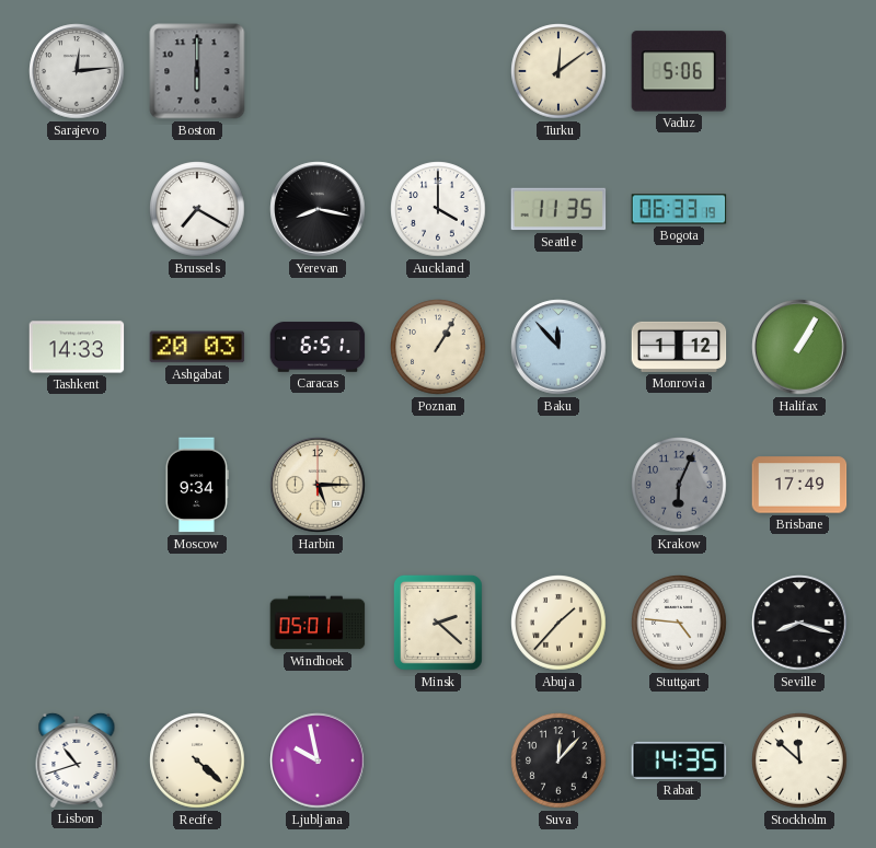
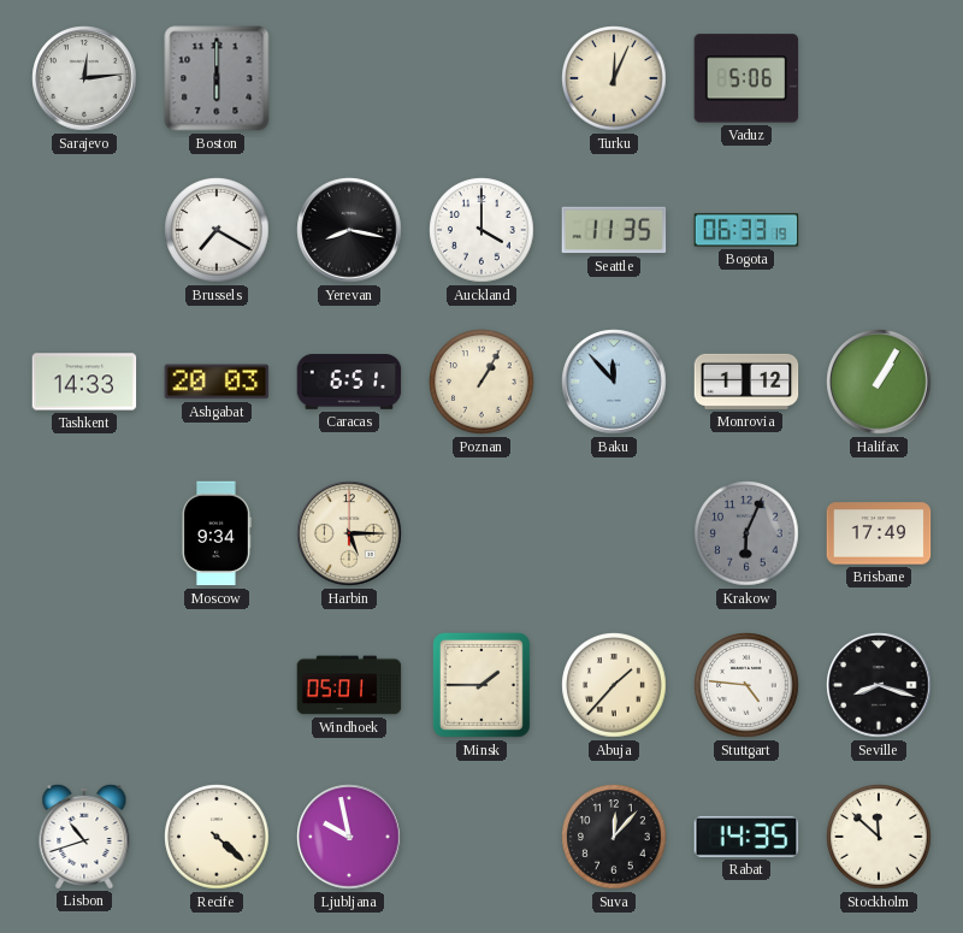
Turku: 12:09 -> 12:04 (614, 78)
Minsk: 2:22 -> 1:45 (482, 686)
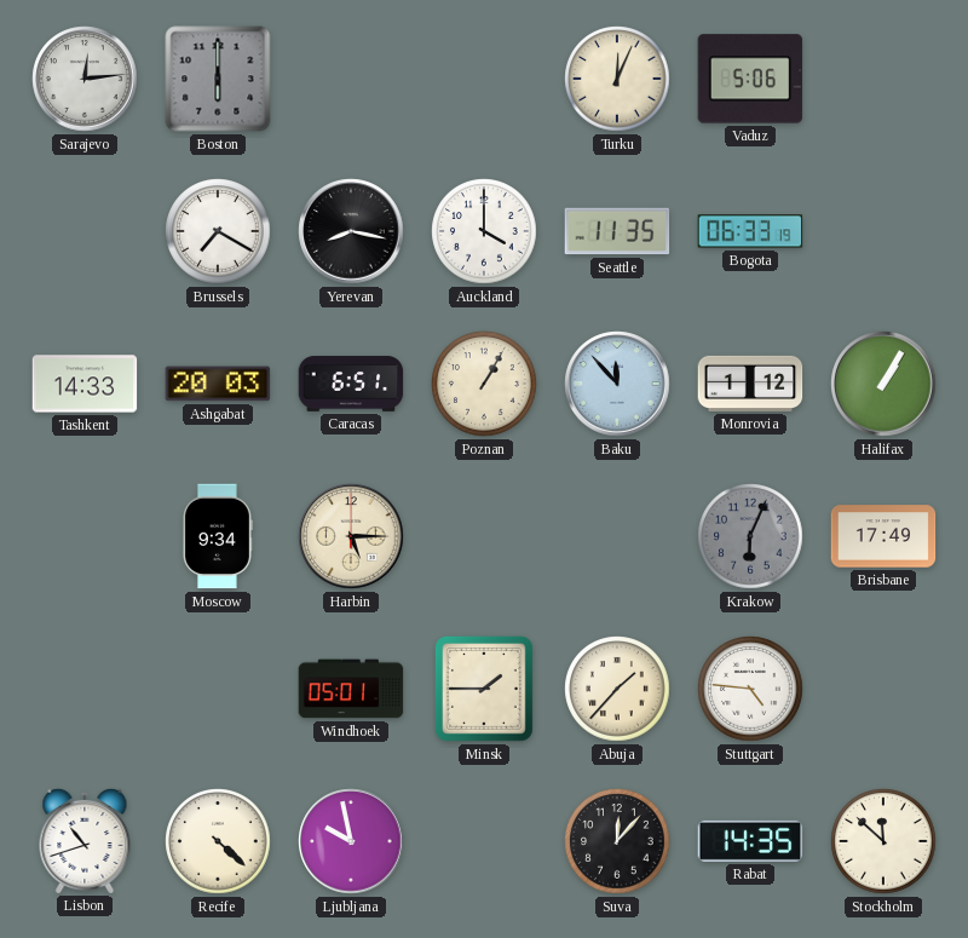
Seville: 8:18 -> none (879, 685)
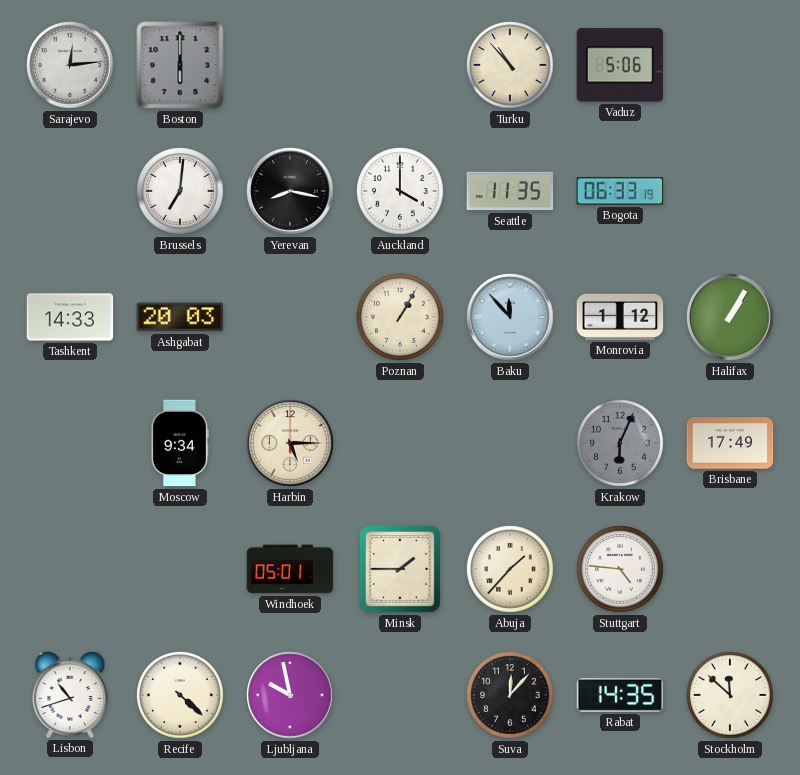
Turku: 12:04 -> 10:53 (510, 65)
Brussels: 7:20 -> 7:01 (180, 191)
Caracas: 6:51 -> none (351, 384)
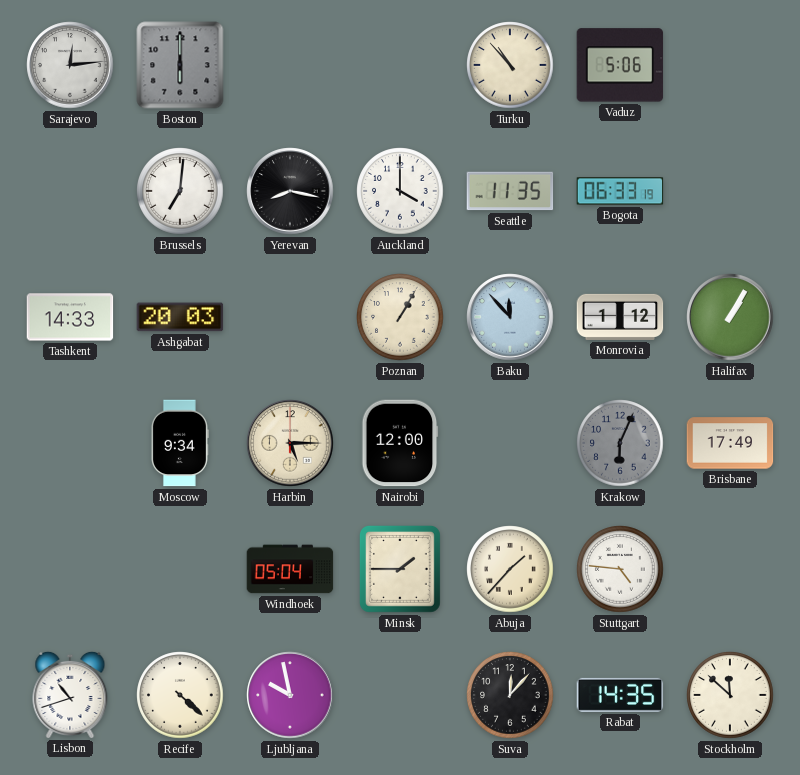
Nairobi: none -> 12:00 (400, 443)
Windhoek: 05:01 -> 05:04 (290, 569)
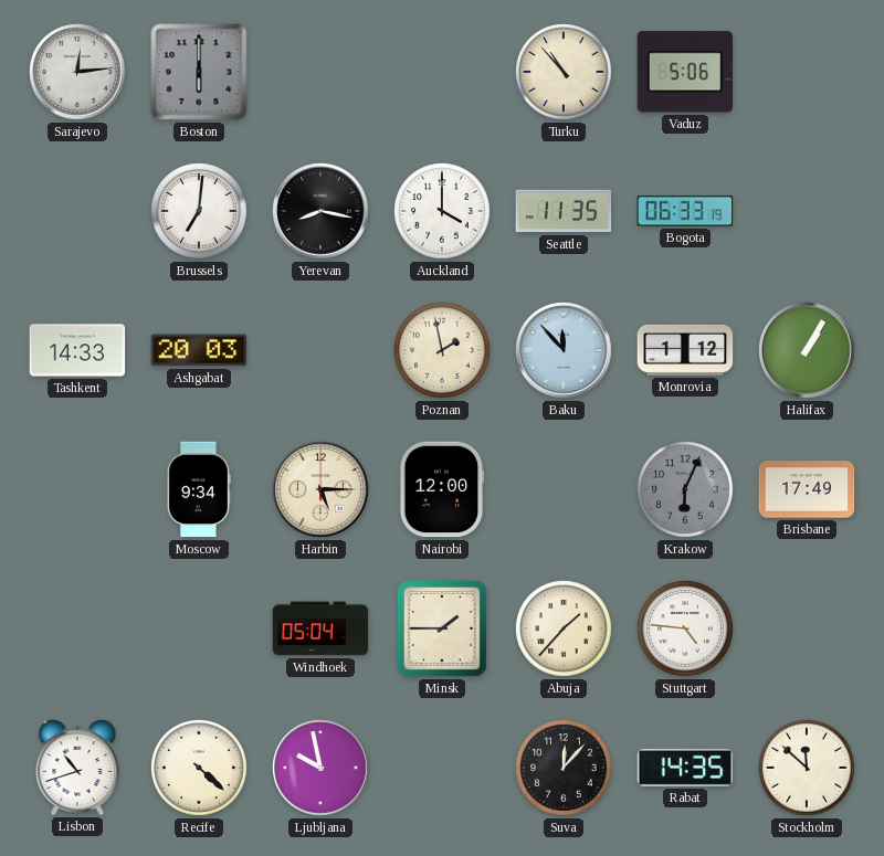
Poznan: 1:05 -> 1:58 (442, 350)
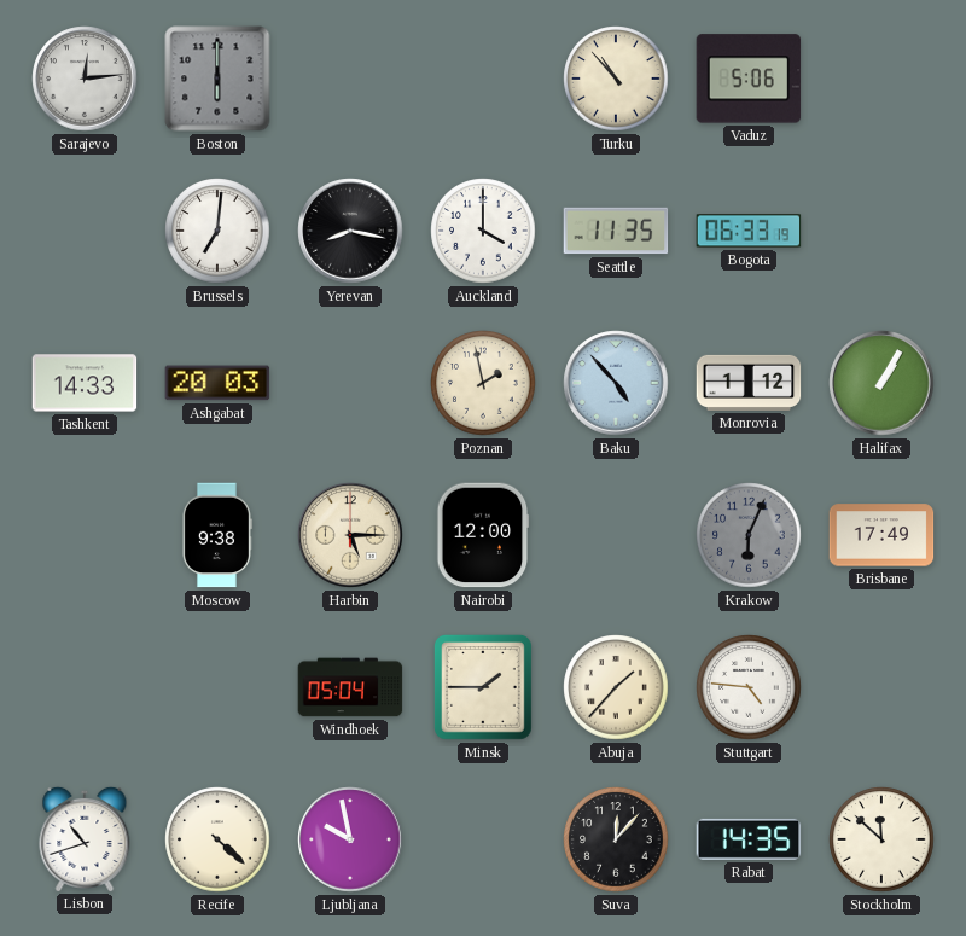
Baku: 11:53 -> 4:53 (616, 383)
Moscow: 9:34 -> 9:38 (217, 535)
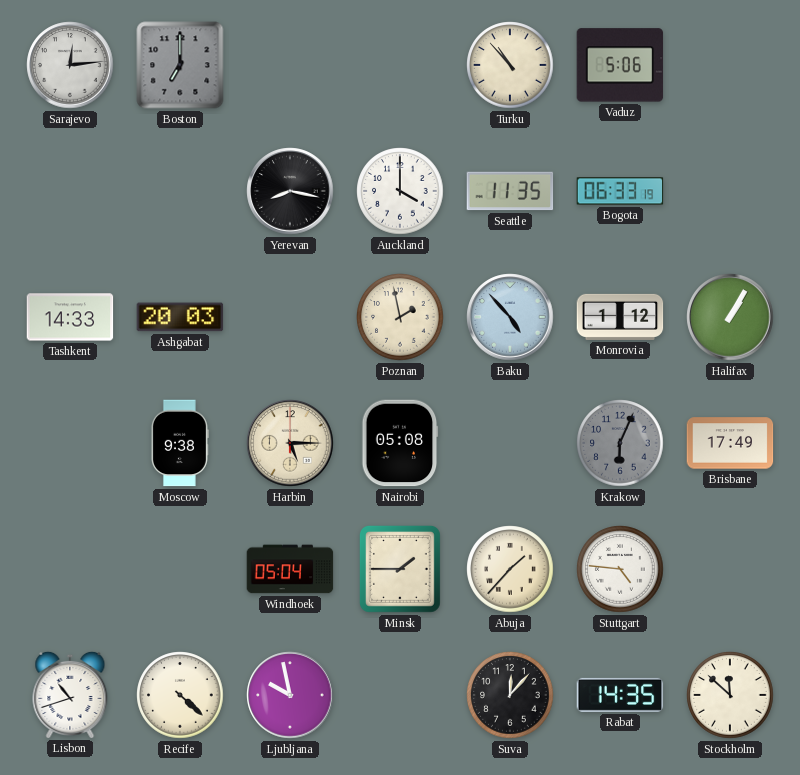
Boston: 6:00 -> 7:00 (180, 65)
Brussels: 7:01 -> none (217, 231)
Nairobi: 12:00 -> 05:08 (400, 443)
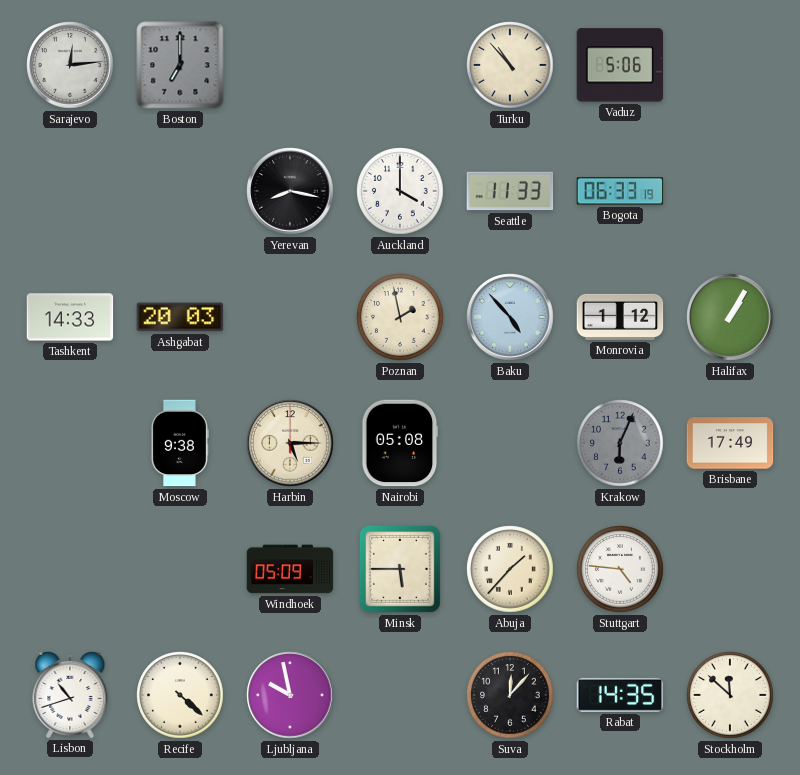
Seattle: 11:35 -> 11:33 (510, 191)
Windhoek: 05:04 -> 05:09 (290, 569)
Minsk: 1:45 -> 5:45 (400, 570)
